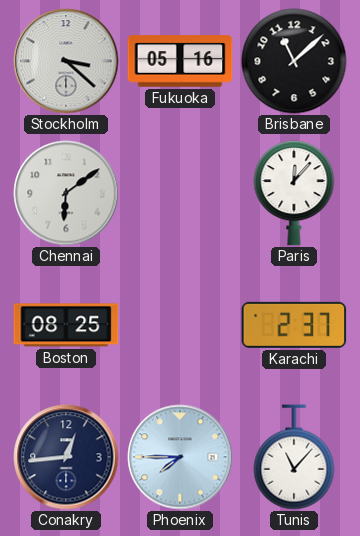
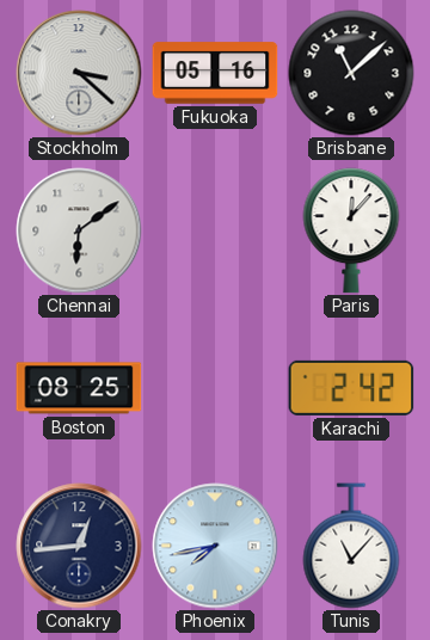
Karachi: 2:37 -> 2:42 (351, 388)
Phoenix: 7:45 -> 7:43 (215, 546)
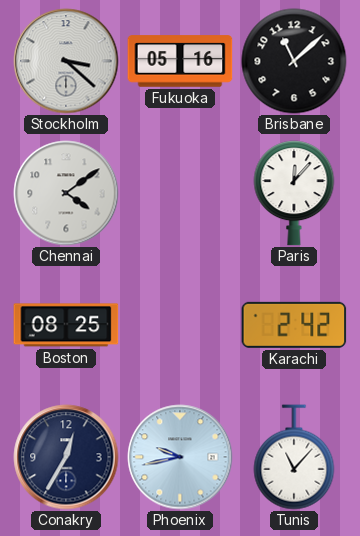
Chennai: 6:09 -> 4:09 (66, 193)
Conakry: 12:44 -> 12:35 (66, 457)
Phoenix: 7:43 -> 9:43 (180, 457)
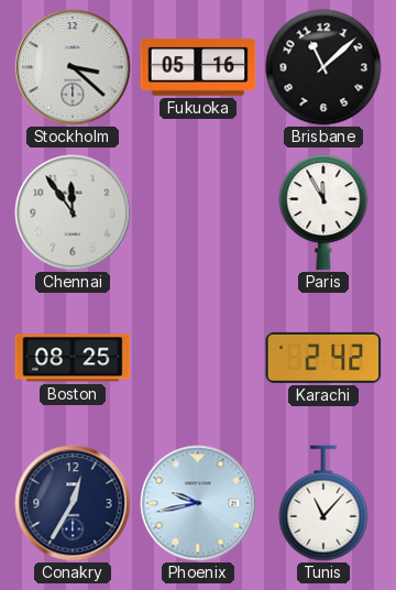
Chennai: 4:09 -> 11:54 (73, 212)
Paris: 12:07 -> 11:55 (323, 212)
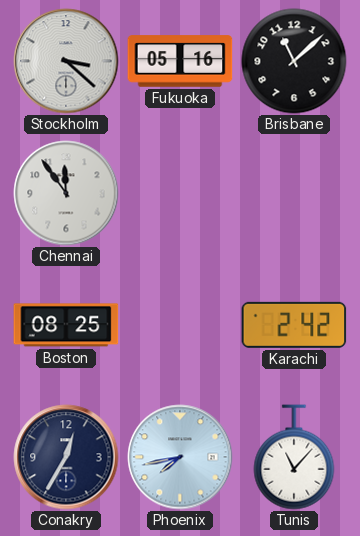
Paris: 11:55 -> none (323, 212)
Phoenix: 9:43 -> 7:43 (180, 457)
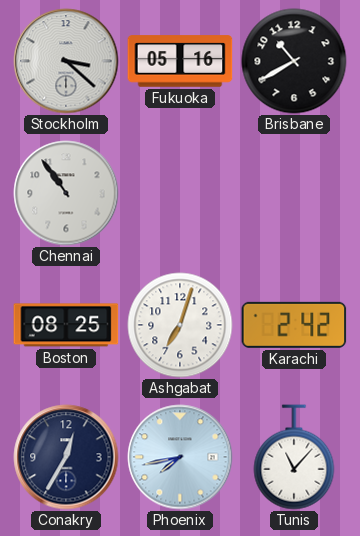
Brisbane: 11:08 -> 10:40 (294, 61)
Chennai: 11:54 -> 10:54 (66, 193)
Ashgabat: none -> 7:03 (180, 325)
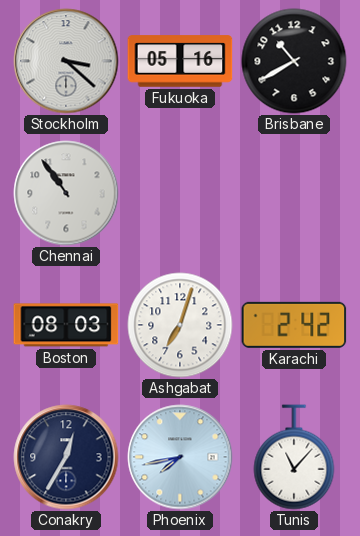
Boston: 08:25 -> 08:03 (66, 325)
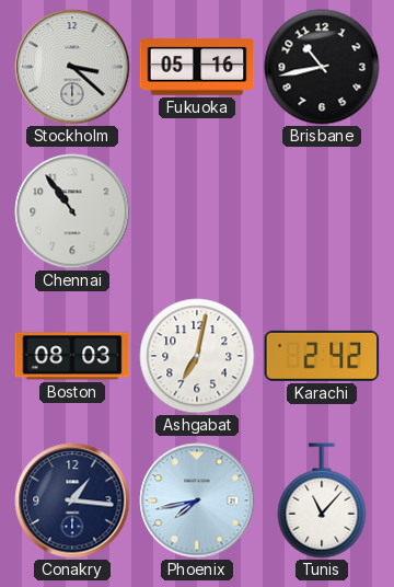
Brisbane: 10:40 -> 10:43 (322, 67)
Ashgabat: 7:03 -> 7:02 (197, 356)
Conakry: 12:35 -> 1:16 (72, 500)
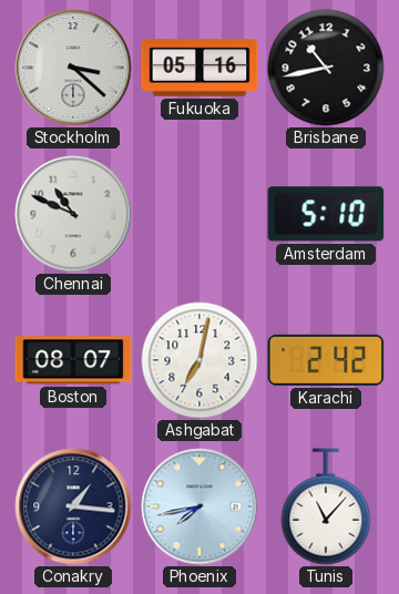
Chennai: 10:54 -> 10:49 (73, 214)
Amsterdam: none -> 5:10 (326, 214)
Boston: 08:03 -> 08:07 (73, 360)
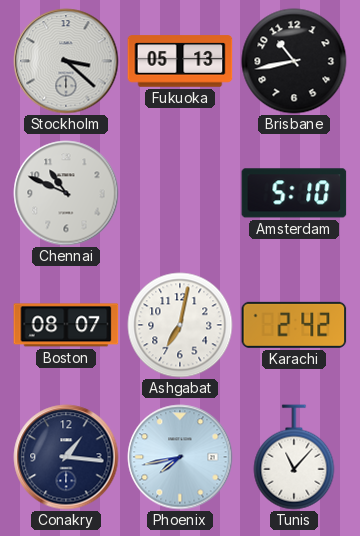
Fukuoka: 05:16 -> 05:13 (180, 61)
